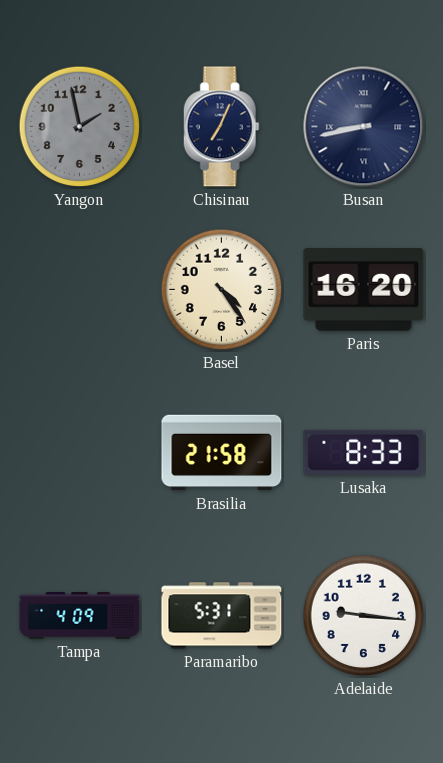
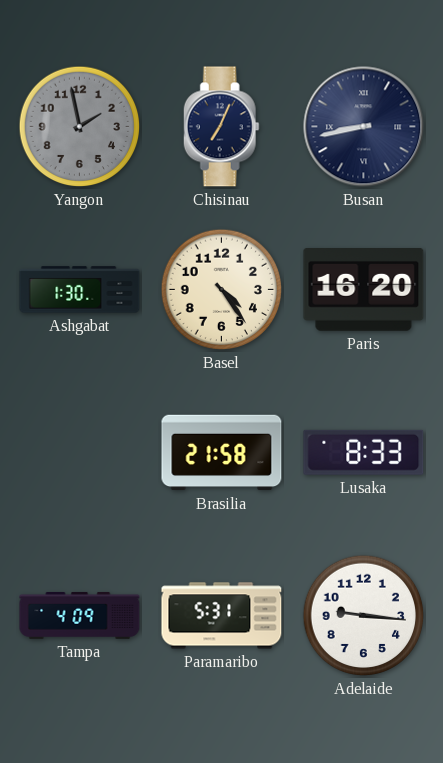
Ashgabat: none -> 1:30 (80, 290)
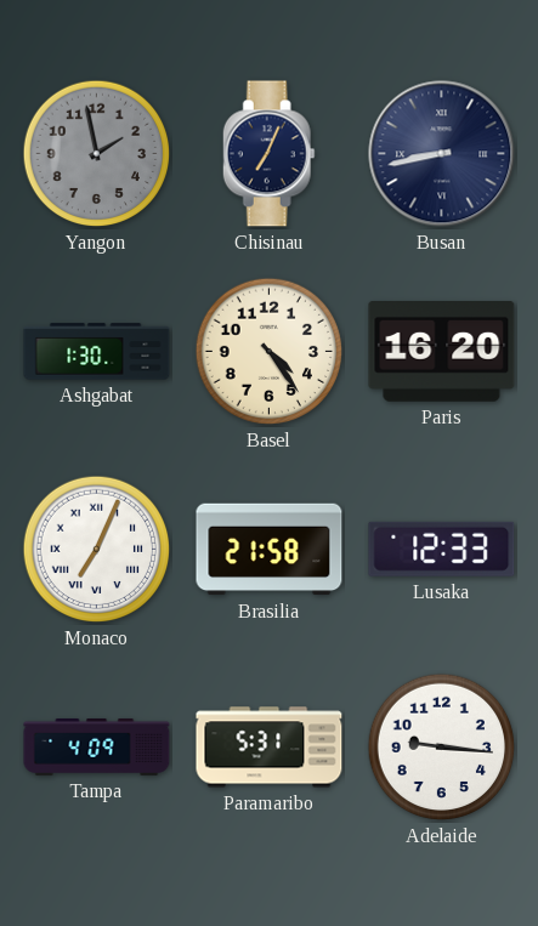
Monaco: none -> 7:04 (97, 550)
Lusaka: 8:33 -> 12:33 (442, 549)
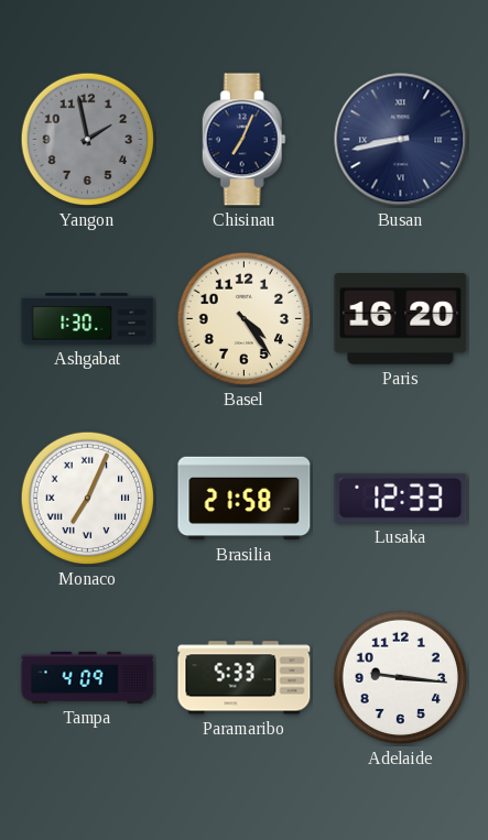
Paramaribo: 5:31 -> 5:33 (245, 678)
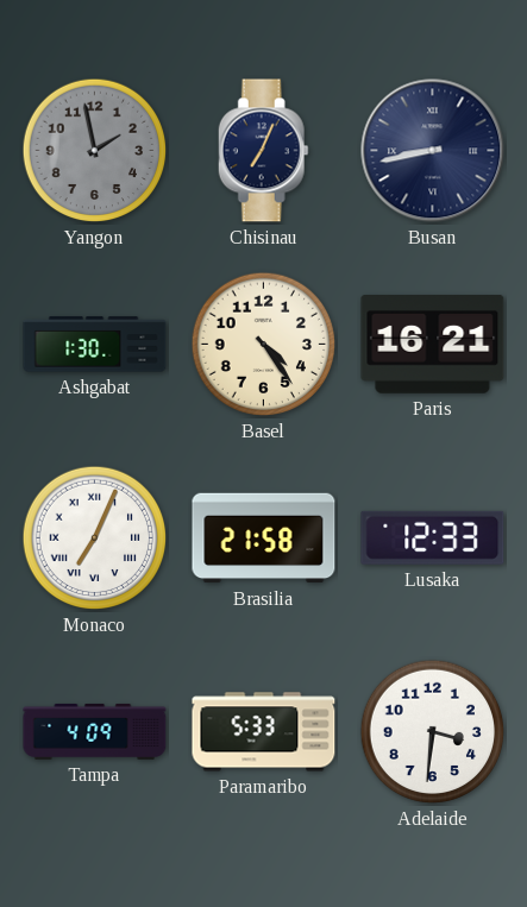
Paris: 16:20 -> 16:21 (433, 345)
Adelaide: 9:16 -> 3:31 (433, 732)
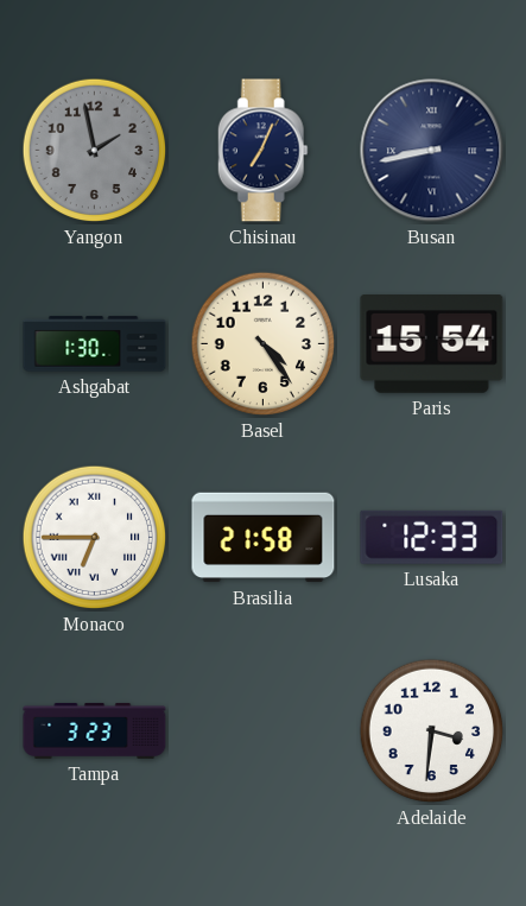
Paris: 16:21 -> 15:54 (432, 344)
Monaco: 7:04 -> 6:45 (95, 538)
Tampa: 4:09 -> 3:23 (95, 730)
Paramaribo: 5:33 -> none (264, 732)
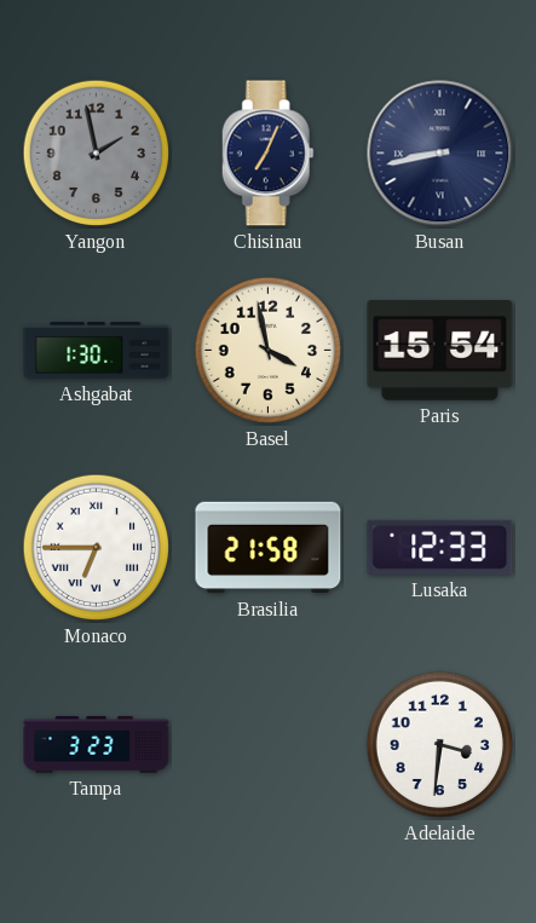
Basel: 4:24 -> 3:58 (269, 351)
